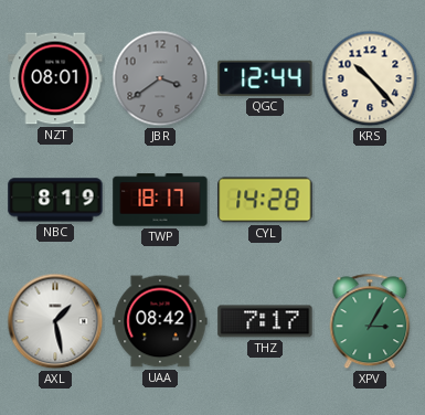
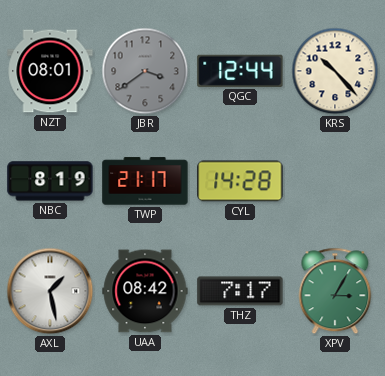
TWP: 18:17 -> 21:17 (145, 181)
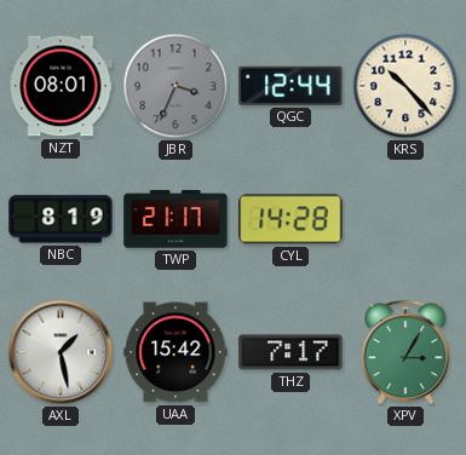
JBR: 3:39 -> 3:34 (176, 86)
UAA: 08:42 -> 15:42 (176, 352)
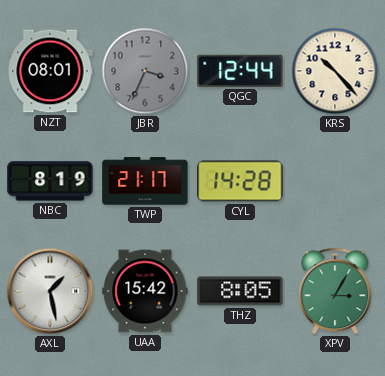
THZ: 7:17 -> 8:05 (240, 291)
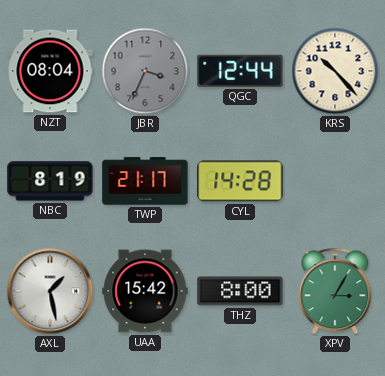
NZT: 08:01 -> 08:04 (50, 71)
THZ: 8:05 -> 8:00 (240, 291)
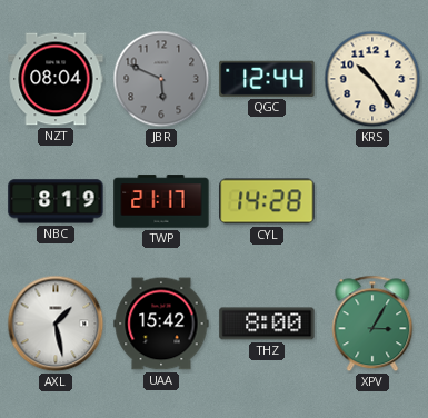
JBR: 3:34 -> 5:49 (161, 79)
KRS: 10:23 -> 10:24 (372, 79)
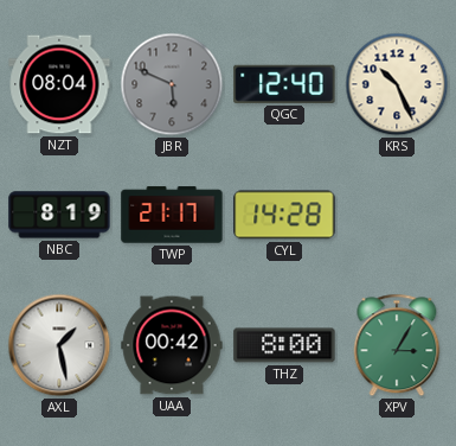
QGC: 12:44 -> 12:40 (284, 84)
KRS: 10:24 -> 10:26 (397, 84)
UAA: 15:42 -> 00:42 (172, 345)
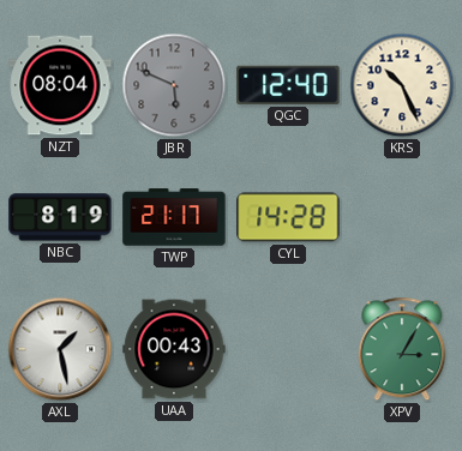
UAA: 00:42 -> 00:43 (174, 349)
THZ: 8:00 -> none (284, 345)
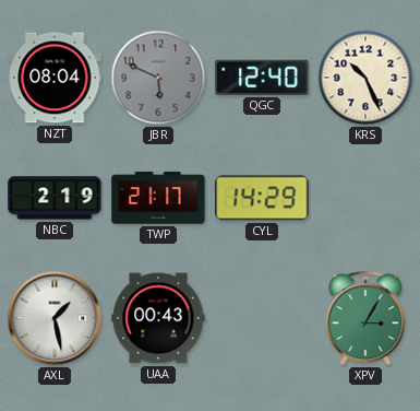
NBC: 8:19 -> 2:19 (55, 198)
CYL: 14:28 -> 14:29 (262, 198)
